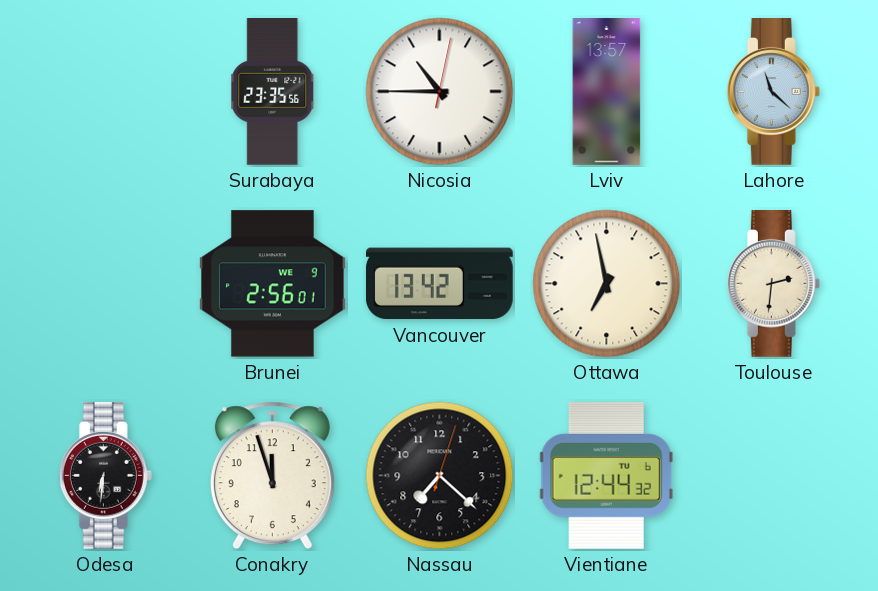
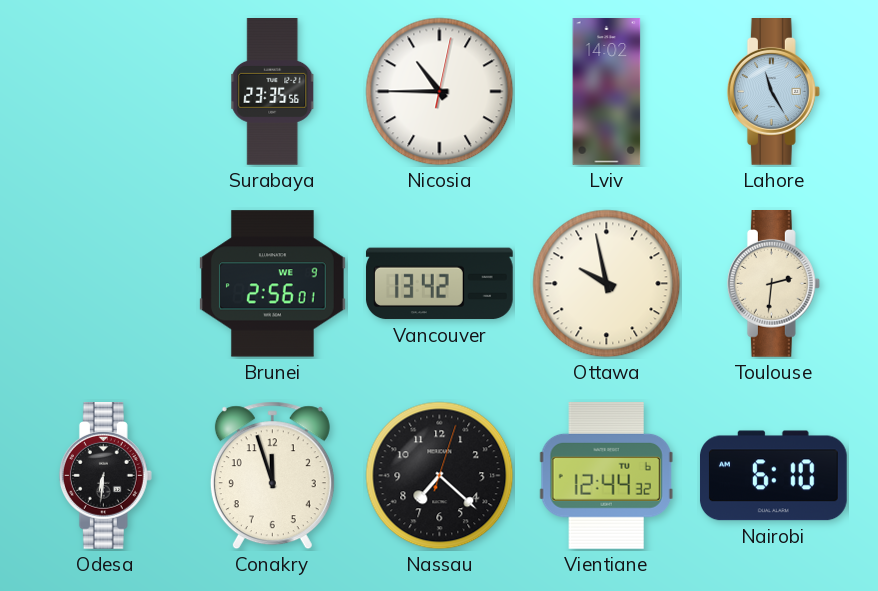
Lviv: 13:57 -> 14:02 (607, 92)
Lahore: 11:22 -> 11:25 (773, 92)
Ottawa: 6:58 -> 9:58 (607, 284)
Nairobi: none -> 6:10 (773, 476)
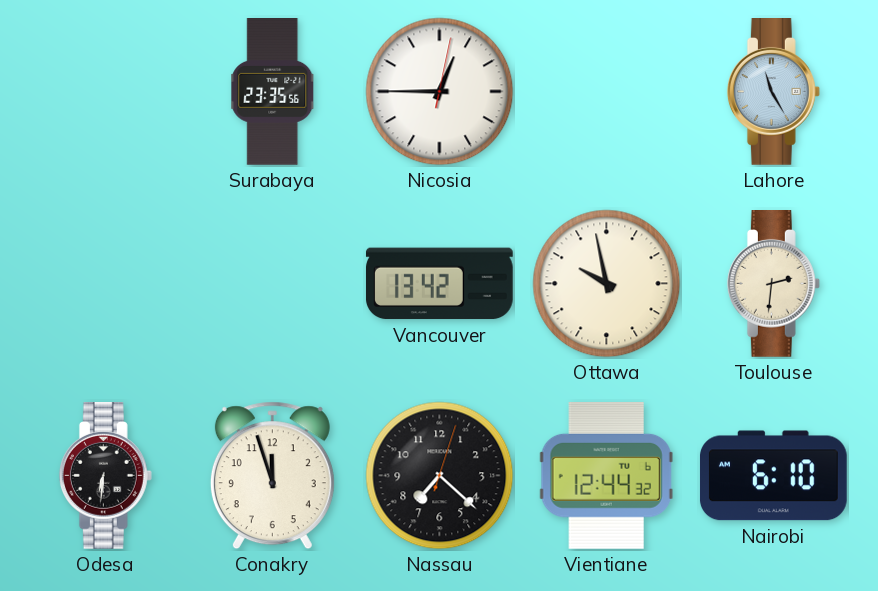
Nicosia: 10:45 -> 12:45 (440, 92)
Lviv: 14:02 -> none (607, 92)
Brunei: 2:56 -> none (273, 284)
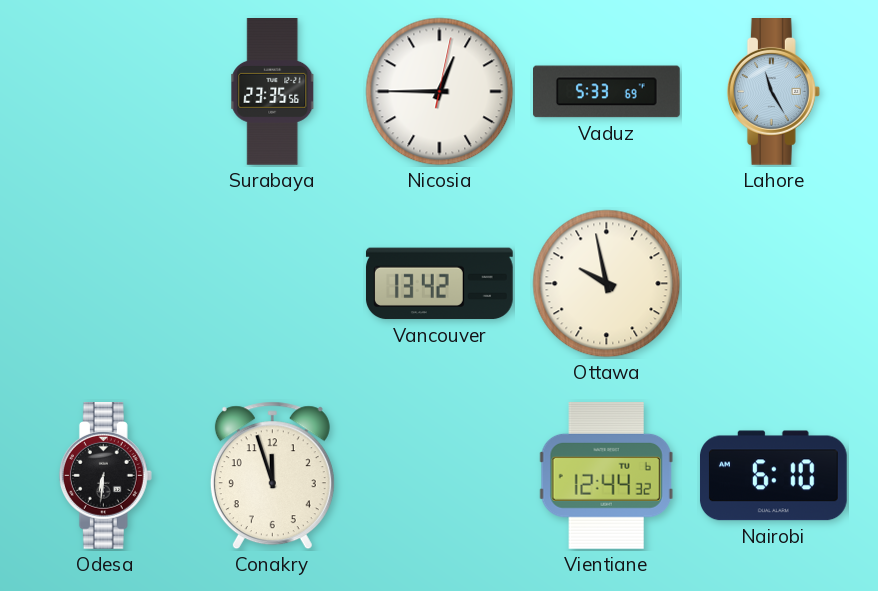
Vaduz: none -> 5:33 (607, 92)
Toulouse: 2:31 -> none (773, 284)
Nassau: 7:22 -> none (440, 476)
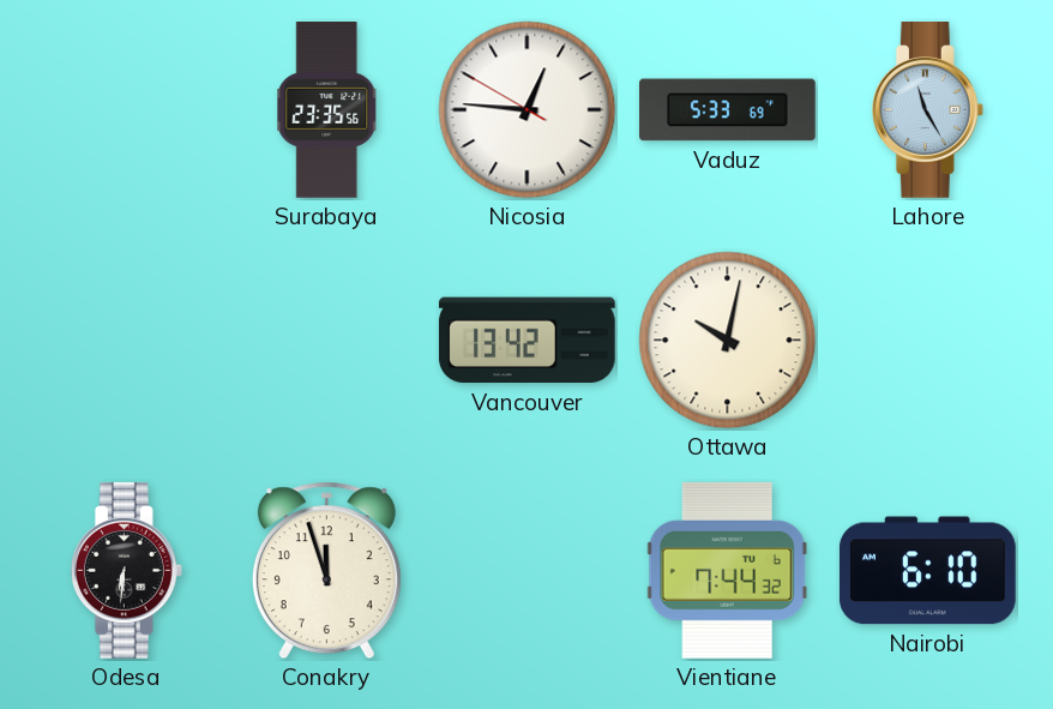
Nicosia: 12:45:02 -> 12:45:50 (528, 110)
Ottawa: 9:58 -> 10:02 (728, 341)
Vientiane: 12:44 -> 7:44 (727, 570)
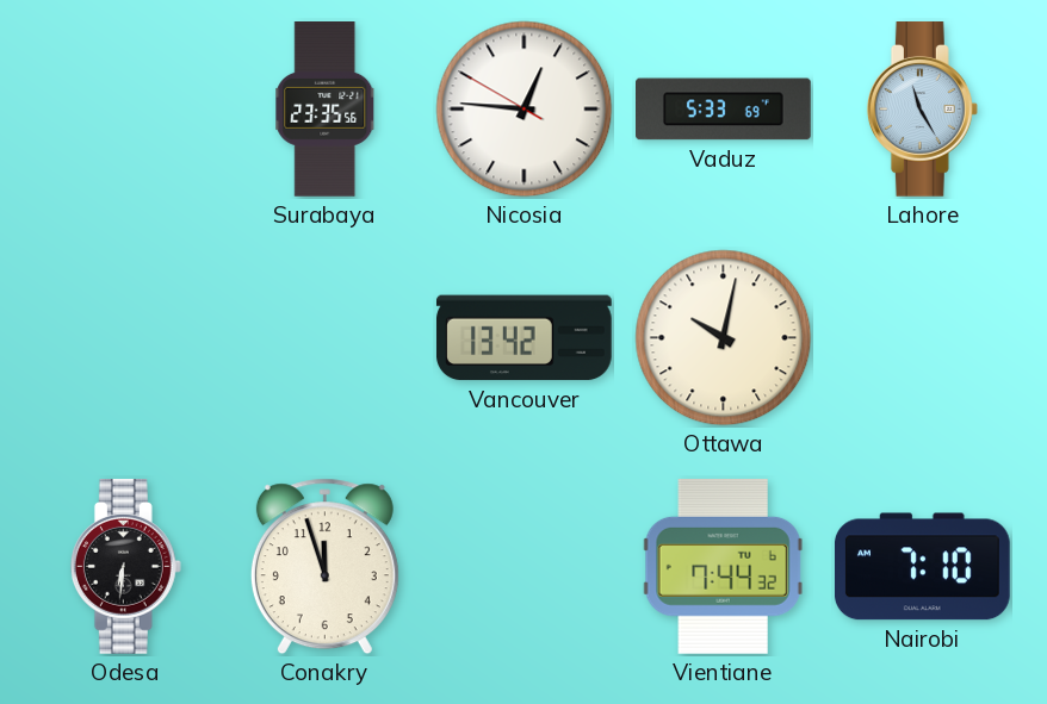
Nairobi: 6:10 -> 7:10 (922, 567)
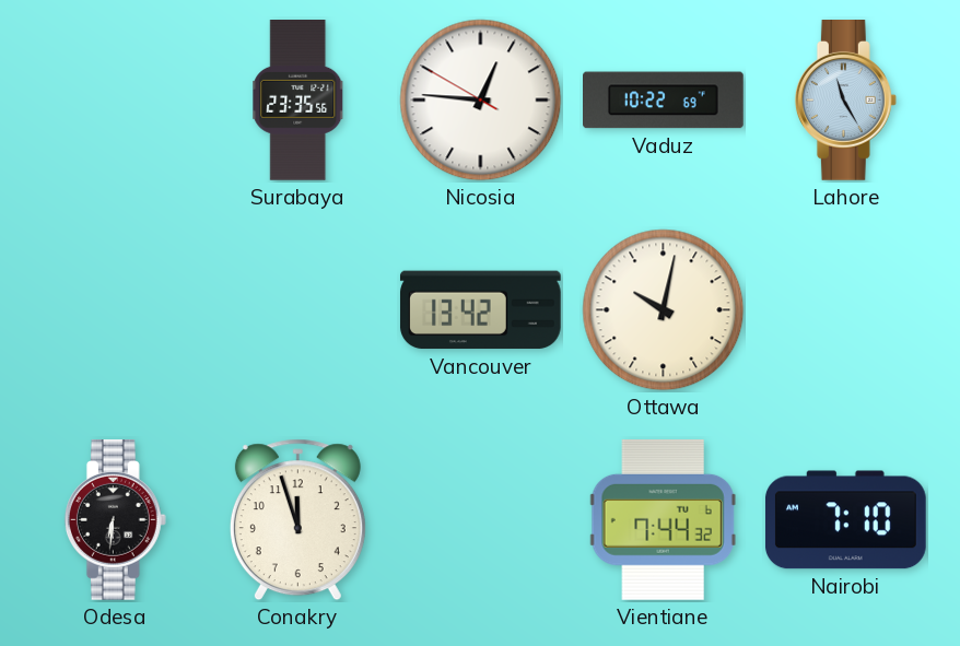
Vaduz: 5:33 -> 10:22 (664, 101)
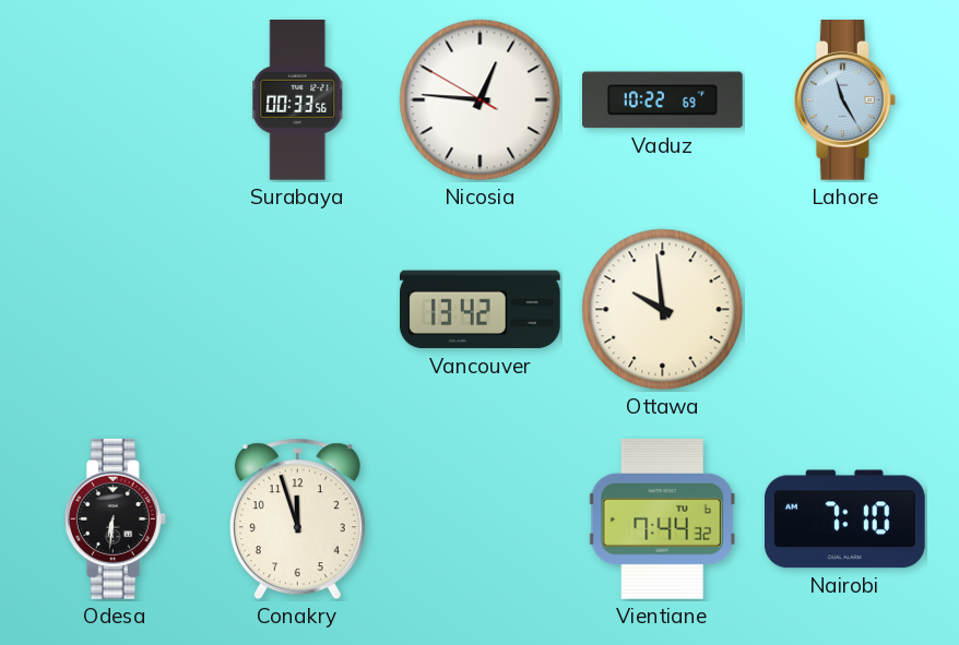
Surabaya: 23:35 -> 00:33 (298, 100)
Ottawa: 10:02 -> 9:59 (663, 310)
